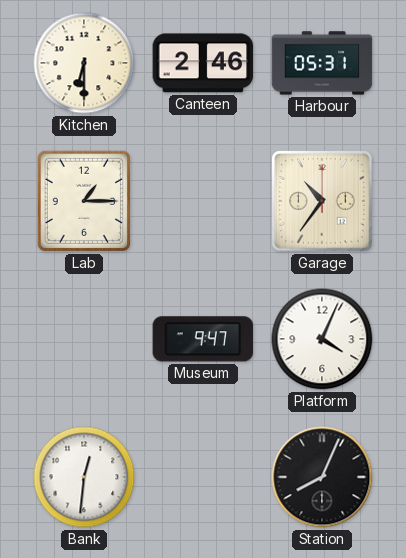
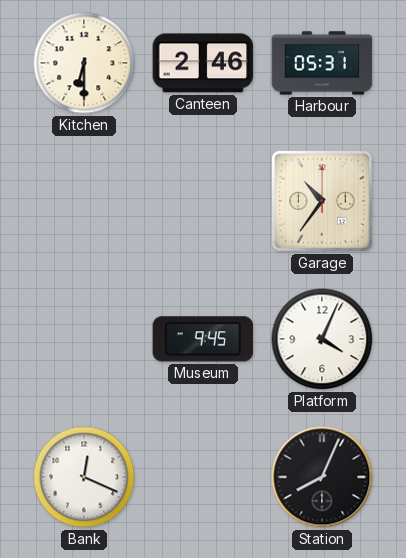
Lab: 1:15 -> none (84, 201)
Museum: 9:47 -> 9:45 (203, 339)
Bank: 12:31 -> 12:19 (84, 477)
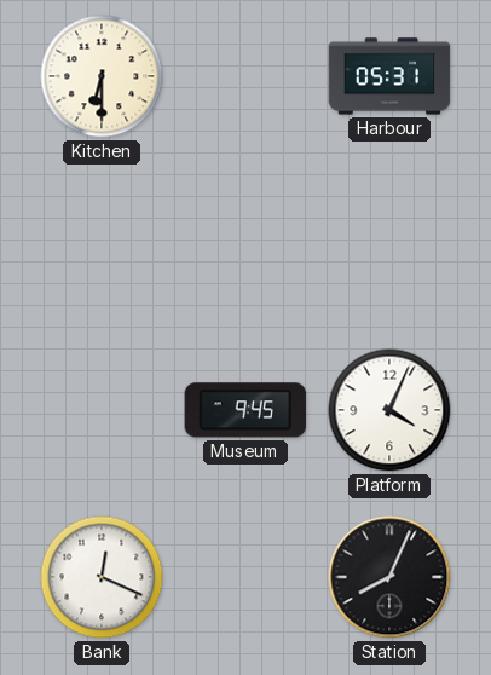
Canteen: 2:46 -> none (203, 63)
Garage: 10:36 -> none (322, 201)
